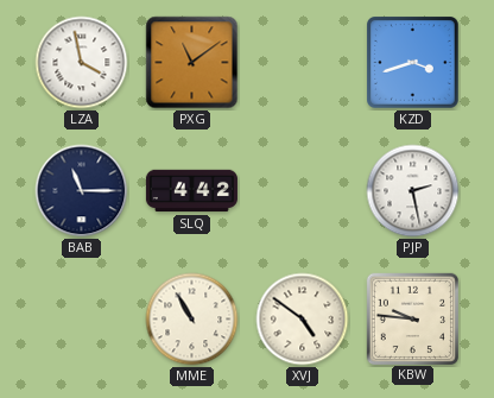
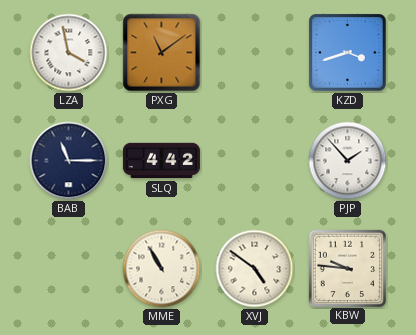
PJP: 2:28 -> 1:53 (348, 161)
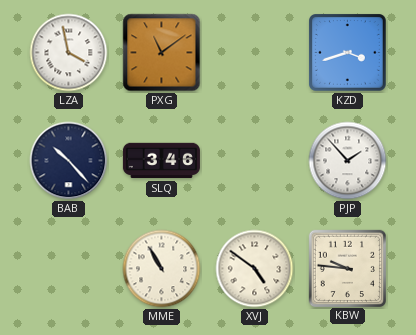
BAB: 11:15 -> 10:23 (69, 161)
SLQ: 4:42 -> 3:46 (161, 161)
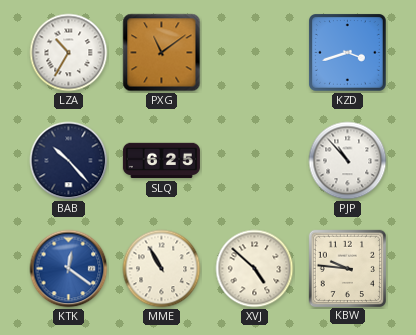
LZA: 3:58 -> 10:35 (69, 53)
SLQ: 3:46 -> 6:25 (161, 161)
PJP: 1:53 -> 10:53 (348, 161)
KTK: none -> 12:21 (69, 269)
XVJ: 4:51 -> 4:52 (255, 269)
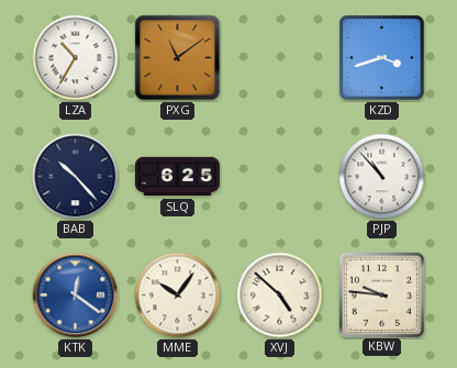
MME: 10:55 -> 10:06 (178, 295)
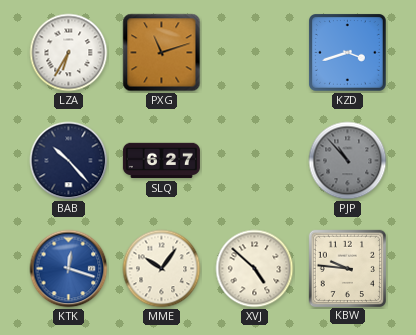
LZA: 10:35 -> 6:35 (69, 53)
PXG: 11:09 -> 11:12 (162, 53)
SLQ: 6:25 -> 6:27 (161, 161)
PJP dial: white -> grey (348, 161)
KTK: 12:21 -> 12:18 (69, 269)
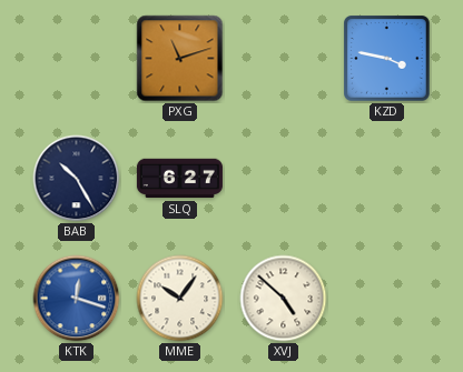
LZA: 6:35 -> none (69, 53)
KZD: 3:42 -> 3:47 (387, 59)
BAB: 10:23 -> 10:25 (77, 179)
PJP: 10:53 -> none (348, 161)
KBW: 9:46 -> none (347, 268)
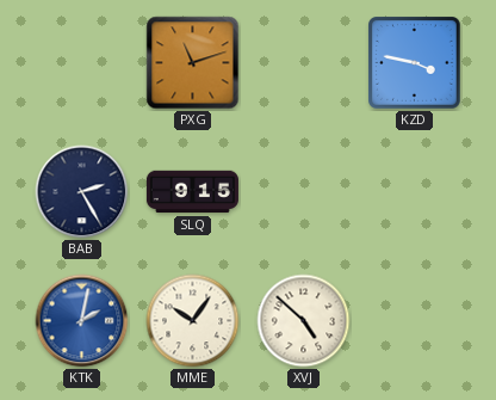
BAB: 10:25 -> 2:25 (82, 192)
SLQ: 6:27 -> 9:15 (192, 192)
KTK: 12:18 -> 2:02 (82, 321)
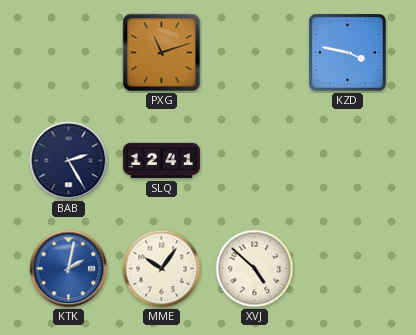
SLQ: 9:15 -> 12:41 (161, 161)
